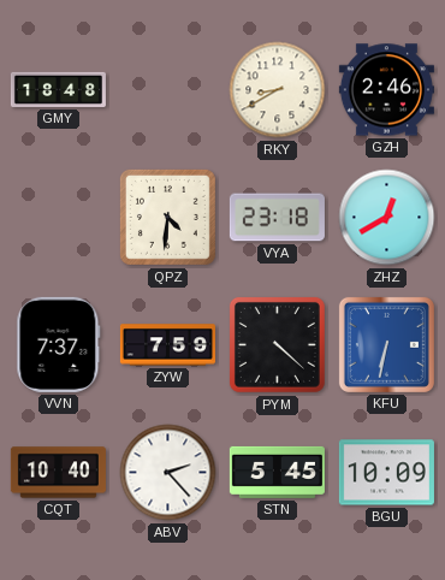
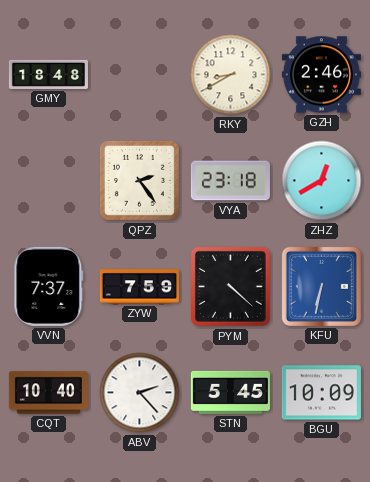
QPZ: 4:31 -> 2:24 (139, 180)
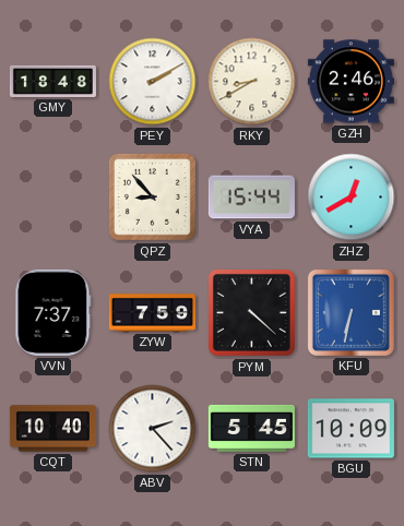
PEY: none -> 2:10 (153, 82)
QPZ: 2:24 -> 8:53 (152, 196)
VYA: 23:18 -> 15:44 (251, 198)
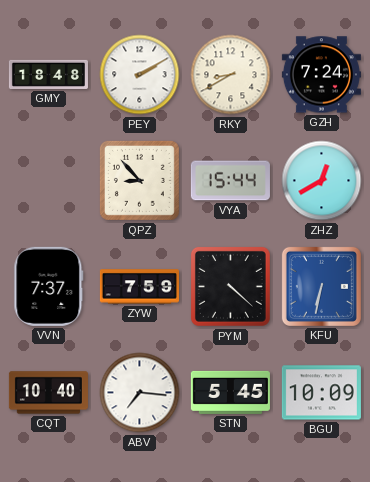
GZH: 2:46 -> 7:24 (321, 75)
ABV: 2:23 -> 7:16 (140, 393)
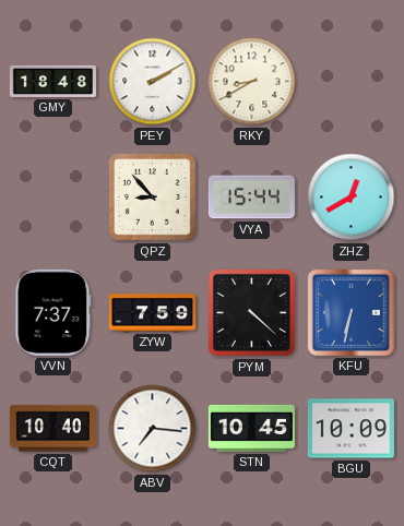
GZH: 7:24 -> none (321, 75)
STN: 5:45 -> 10:45 (251, 428)
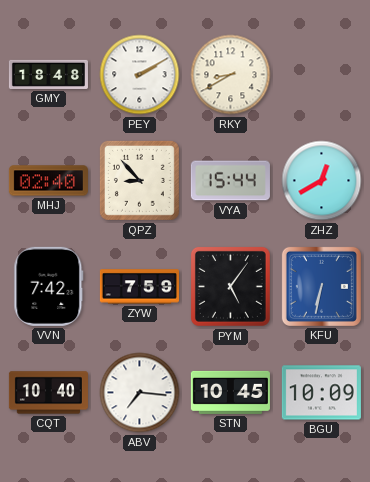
MHJ: none -> 02:40 (48, 181)
VVN: 7:37 -> 7:42 (49, 286)
PYM: 4:22 -> 5:06 (230, 286)
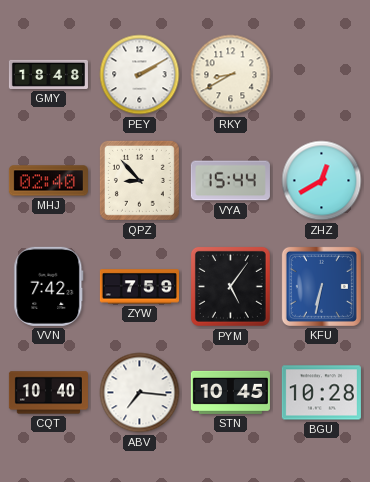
BGU: 10:09 -> 10:28 (321, 393)
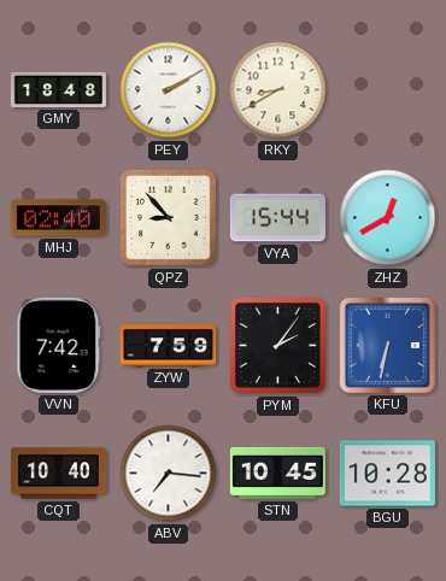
PYM: 5:06 -> 2:06 (277, 345)
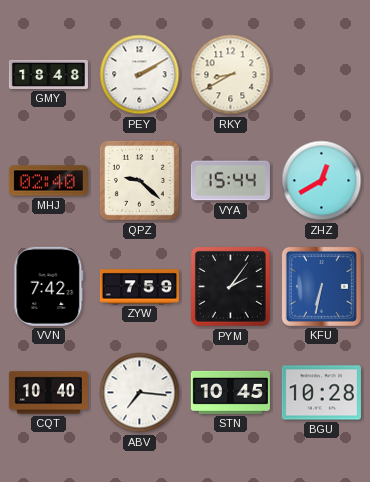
QPZ: 8:53 -> 9:22 (139, 180)
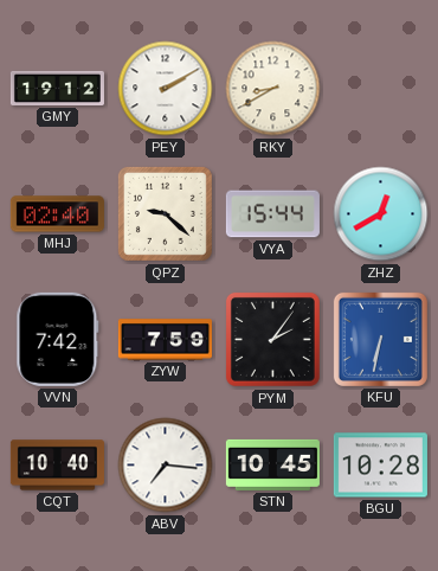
GMY: 18:48 -> 19:12 (57, 88)
